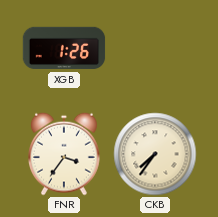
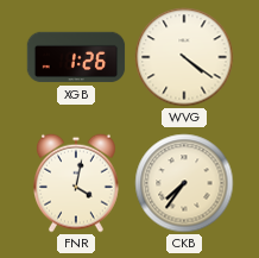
WVG: none -> 4:21 (184, 57)
FNR: 3:36 -> 4:02 (77, 183)
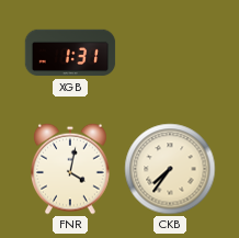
XGB: 1:26 -> 1:31 (70, 53)
WVG: 4:21 -> none (184, 57)
